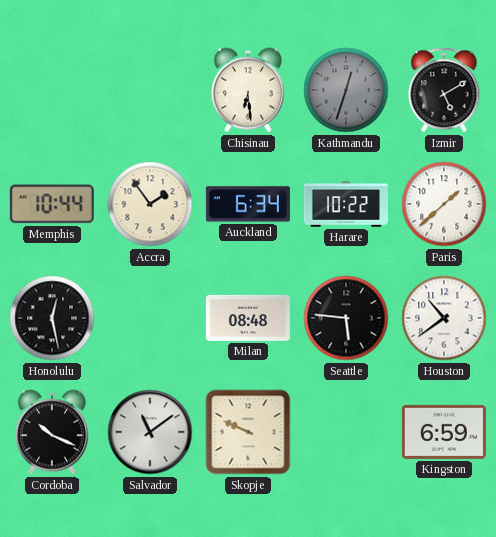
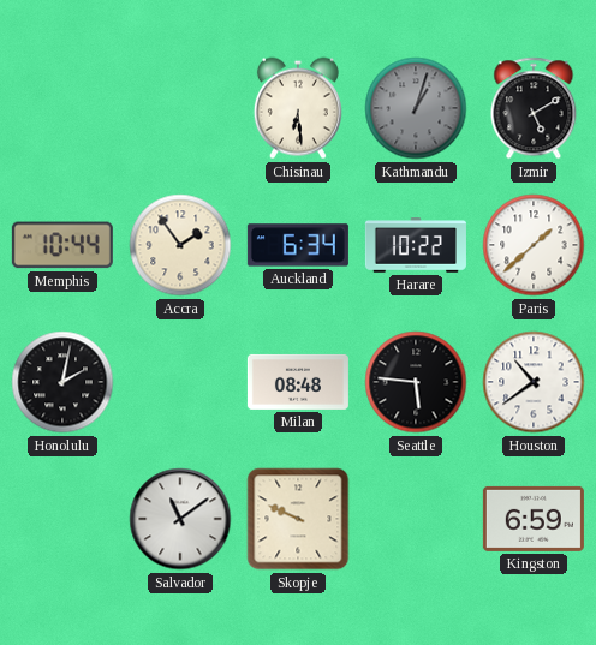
Kathmandu: 12:33 -> 1:03 (416, 108)
Honolulu: 12:28 -> 2:02 (62, 382)
Cordoba: 10:19 -> none (52, 432)
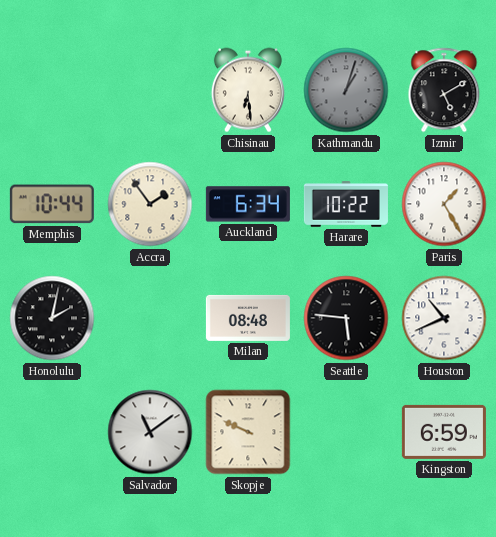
Paris: 1:38 -> 1:25 (444, 204)
Houston: 10:39 -> 10:41 (444, 318)
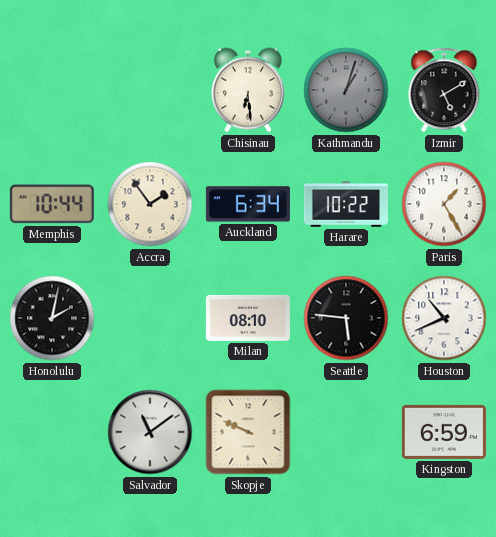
Milan: 08:48 -> 08:10 (248, 318)
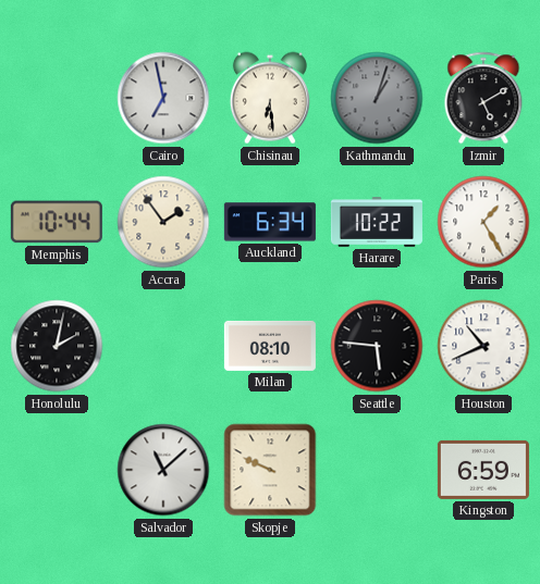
Cairo: none -> 6:58 (163, 98)
Salvador: 11:09 -> 11:08 (163, 470)
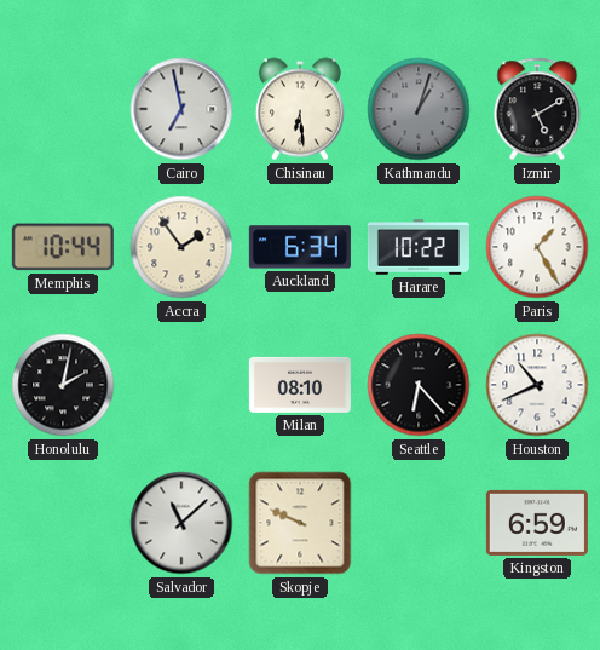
Seattle: 5:46 -> 6:23 (419, 385)
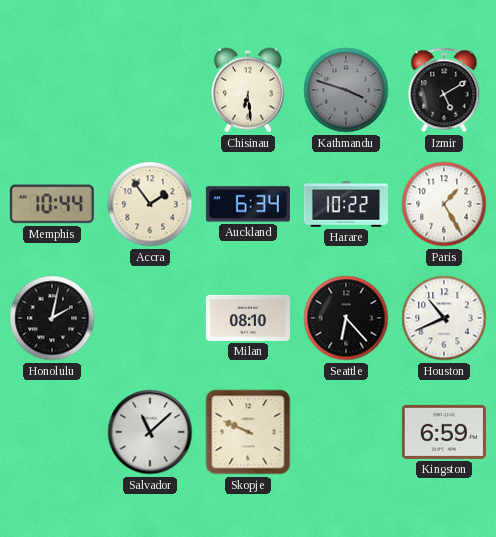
Cairo: 6:58 -> none (181, 109)
Kathmandu: 1:03 -> 3:48 (346, 90)
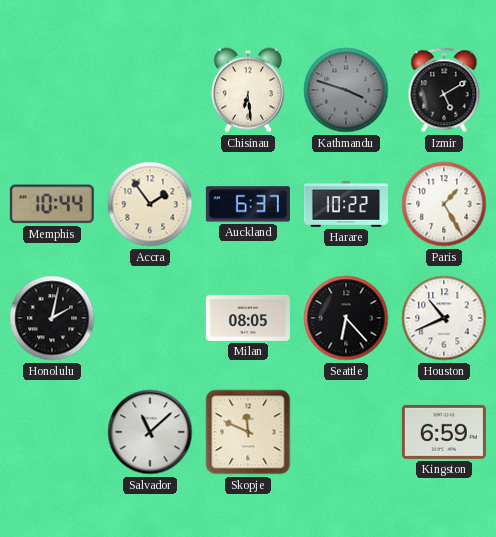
Auckland: 6:34 -> 6:37 (248, 204)
Milan: 08:10 -> 08:05 (248, 318)
Skopje: 9:49 -> 11:49 (248, 432)
